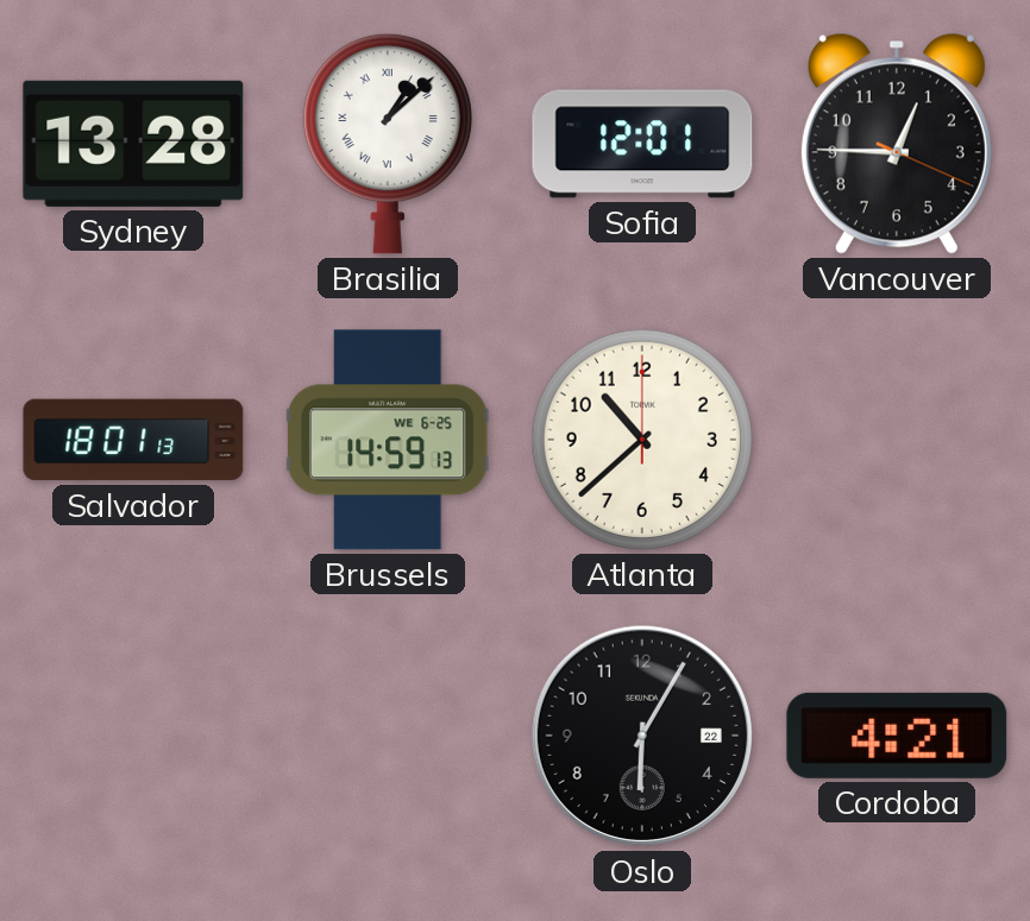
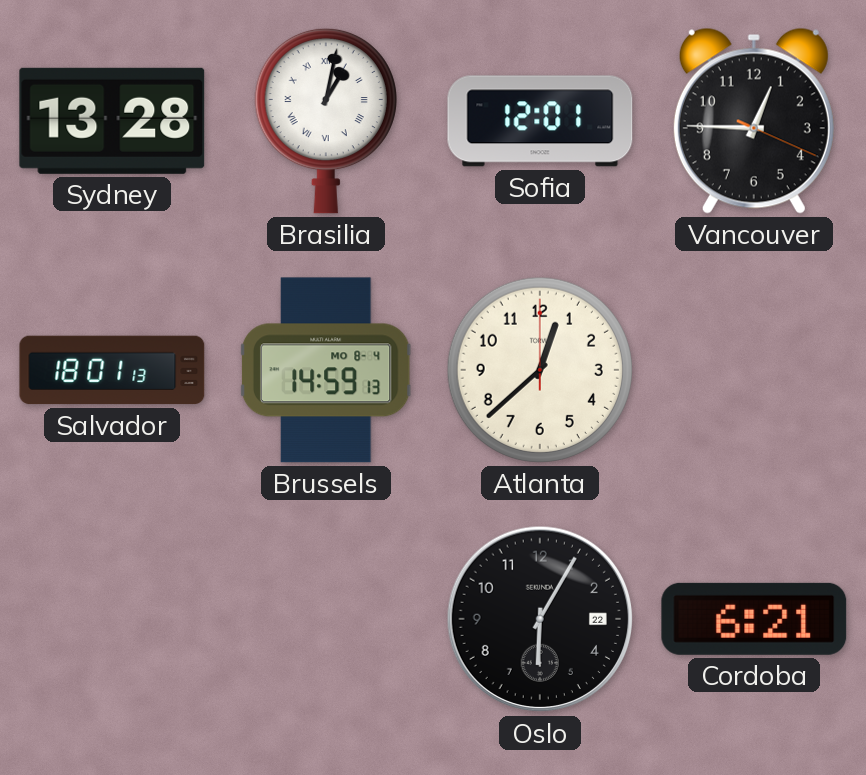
Brasilia: 1:08 -> 1:02 (326, 121)
Brussels date: WE 6-25 -> MO 8-4 (326, 370)
Atlanta: 10:38 -> 12:38 (540, 370)
Cordoba: 4:21 -> 6:21 (754, 619)
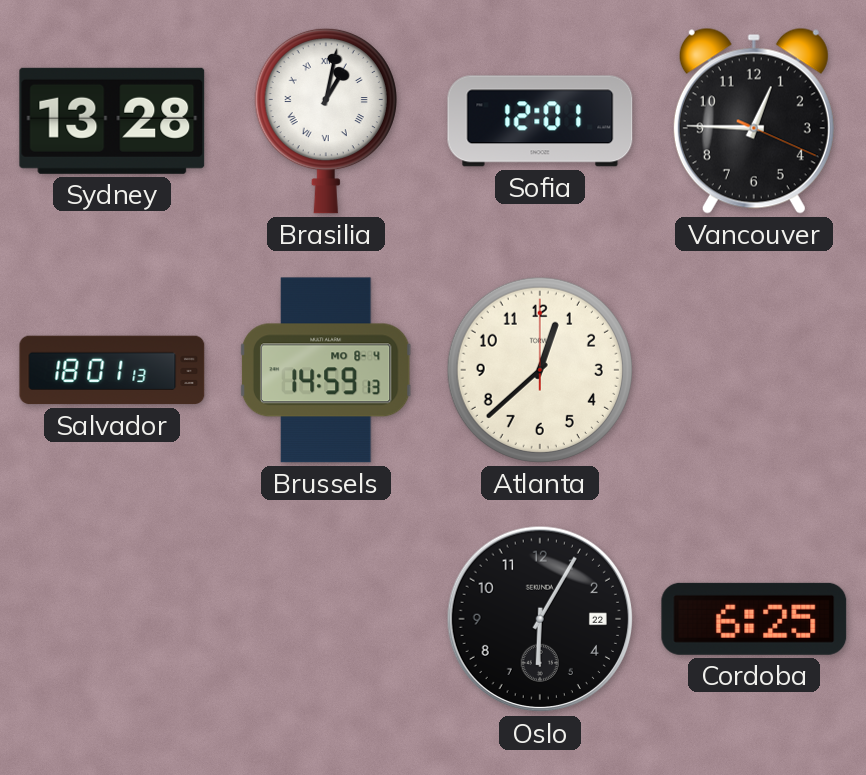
Cordoba: 6:21 -> 6:25 (754, 619)
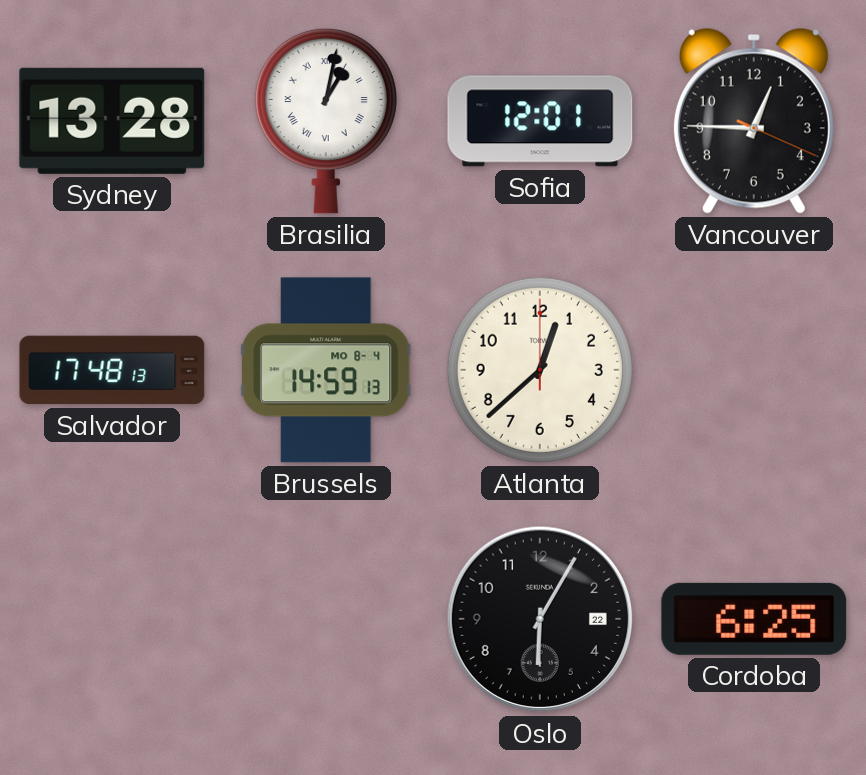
Salvador: 18:01 -> 17:48 (112, 370)
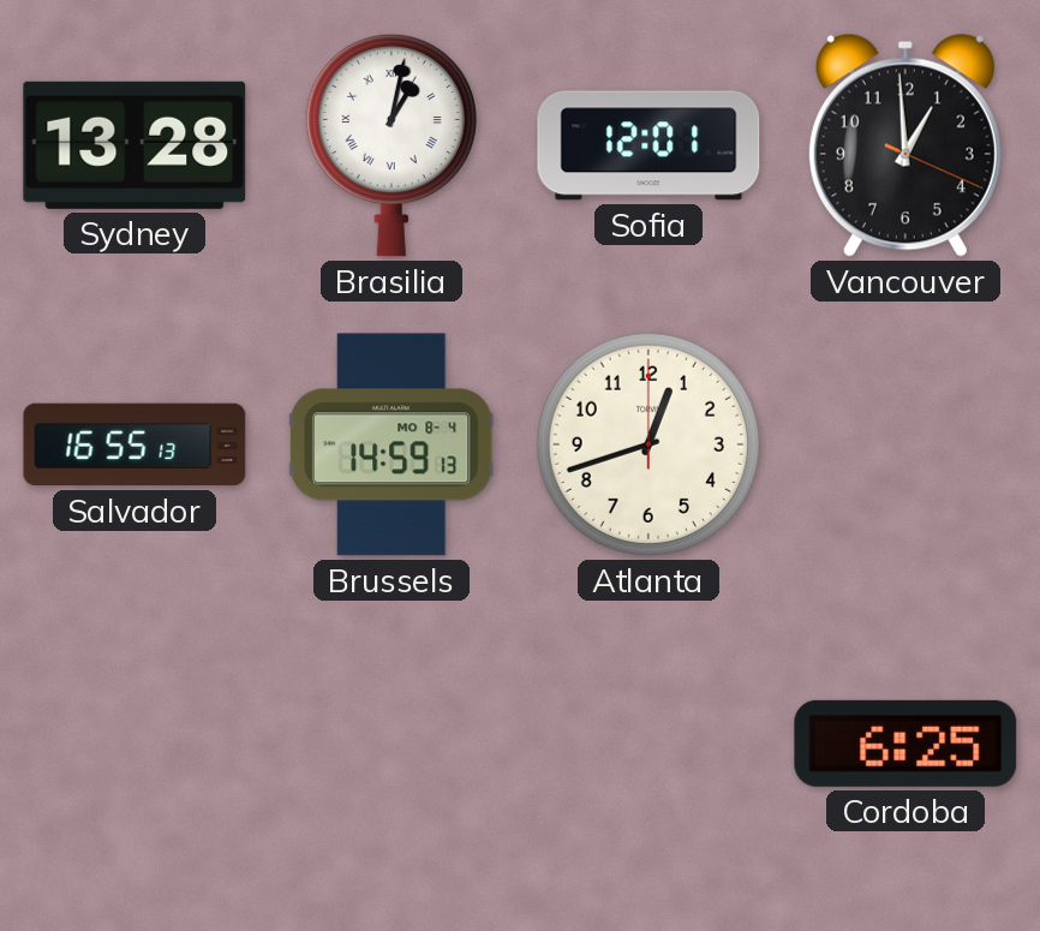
Vancouver: 12:45 -> 12:59 (905, 145)
Salvador: 17:48 -> 16:55 (135, 444)
Atlanta: 12:38 -> 12:42 (648, 444)
Oslo: 6:05 -> none (540, 619)
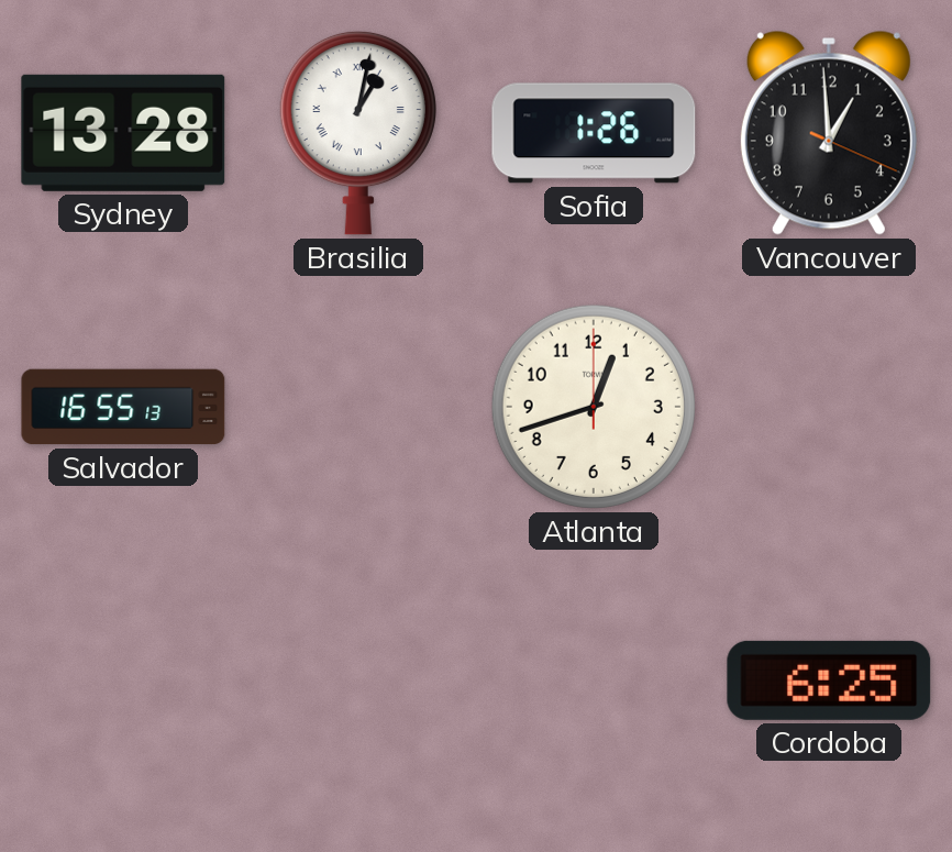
Sofia: 12:01 -> 1:26 (594, 133)
Brussels: 14:59 -> none (392, 444)
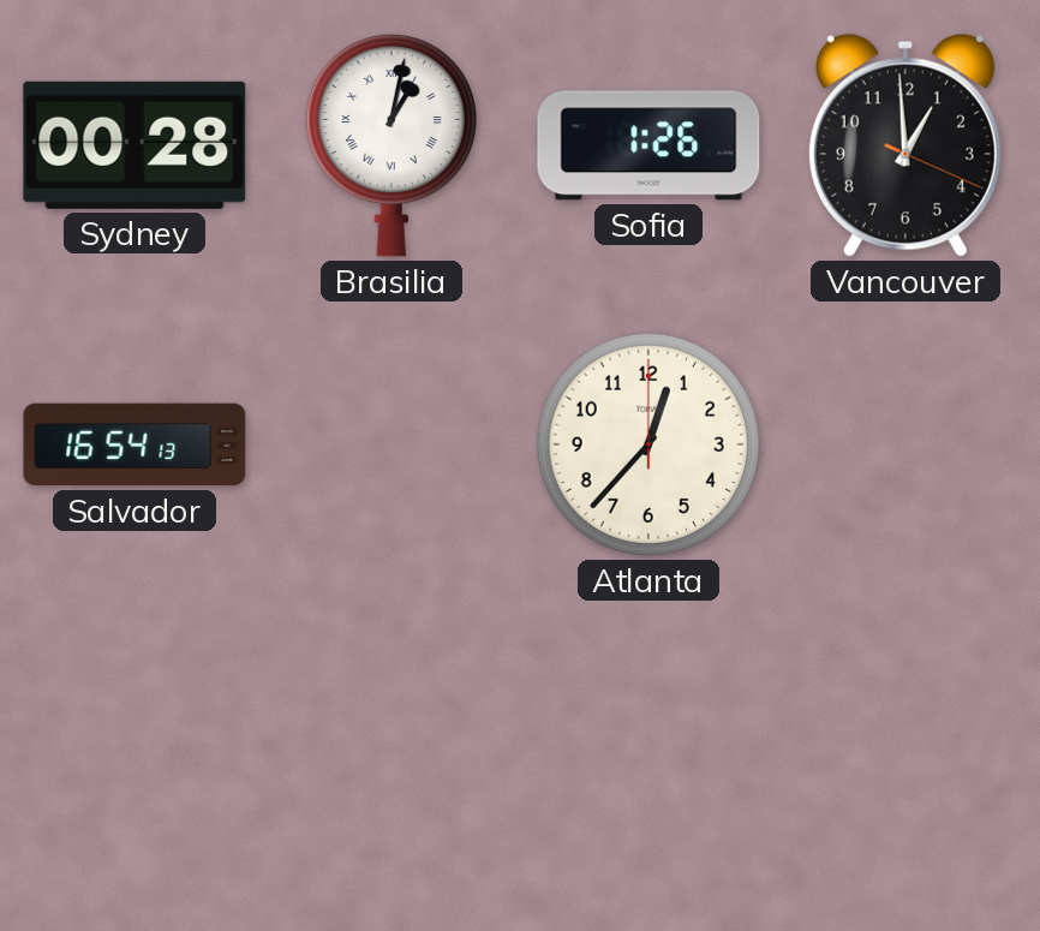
Sydney: 13:28 -> 00:28 (135, 145)
Salvador: 16:55 -> 16:54 (135, 444)
Atlanta: 12:42 -> 12:37 (648, 444)
Cordoba: 6:25 -> none (829, 681)
